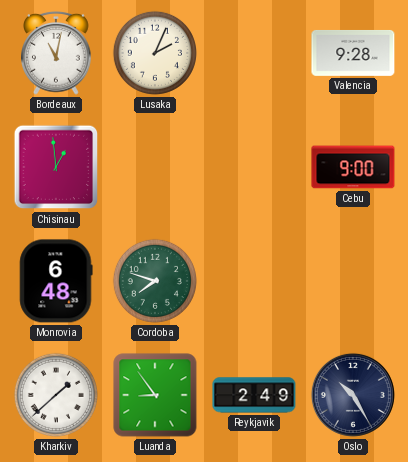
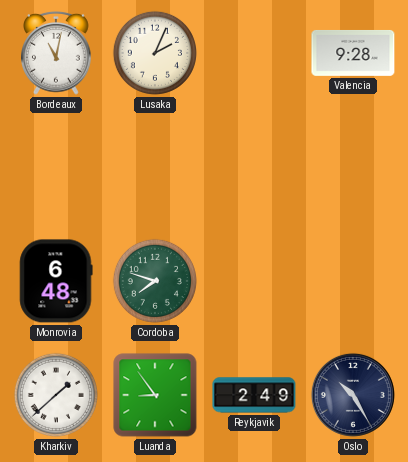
Chisinau: 12:59 -> none (56, 167)
Cebu: 9:00 -> none (353, 167)
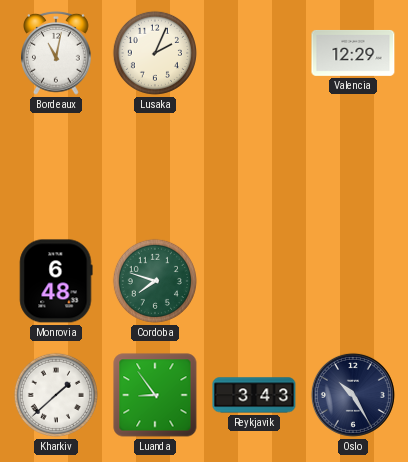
Valencia: 9:28 -> 12:29 (353, 53)
Reykjavik: 2:49 -> 3:43 (254, 395)
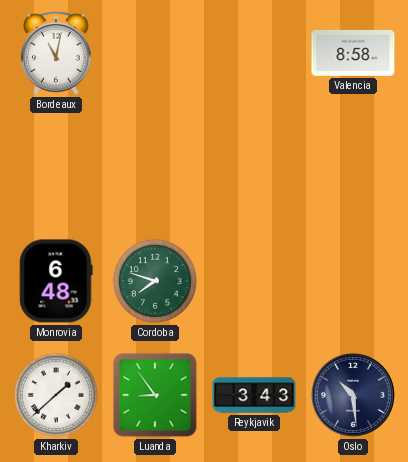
Lusaka: 2:04 -> none (155, 53)
Valencia: 12:29 -> 8:58 (353, 53)
Oslo: 10:25 -> 10:29 (353, 395)
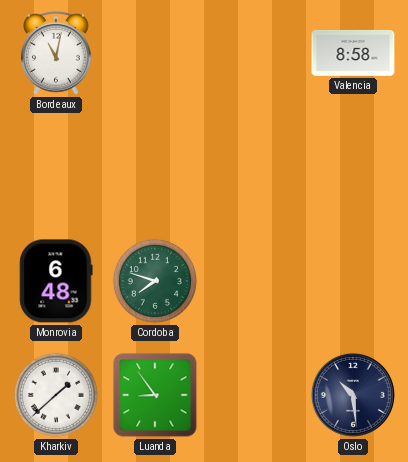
Reykjavik: 3:43 -> none (254, 395)
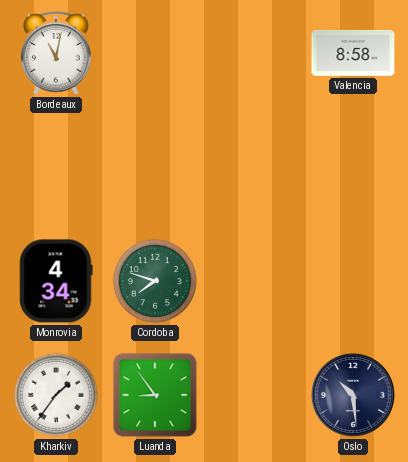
Monrovia: 6:48 -> 4:34 (56, 281)
Kharkiv: 1:38 -> 1:36 (56, 395)
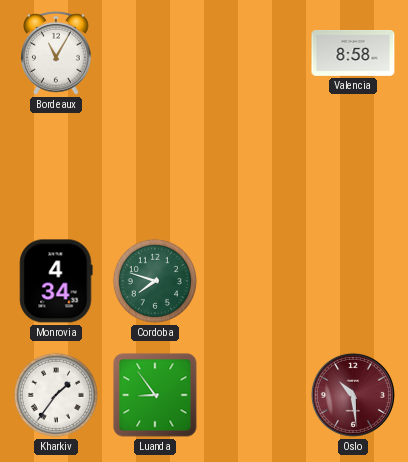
Bordeaux: 11:02 -> 11:05 (57, 53)
Oslo dial: navy -> burgundy (353, 395)
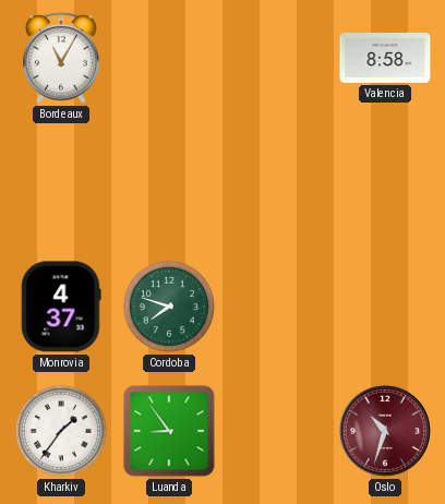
Monrovia: 4:34 -> 4:37 (61, 307)
Oslo: 10:29 -> 10:33 (385, 431)
